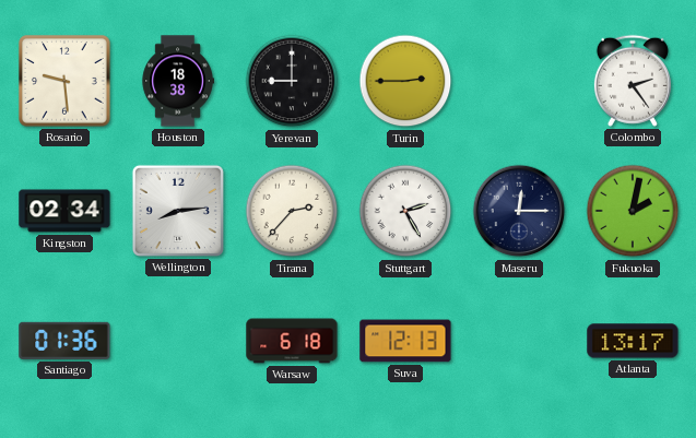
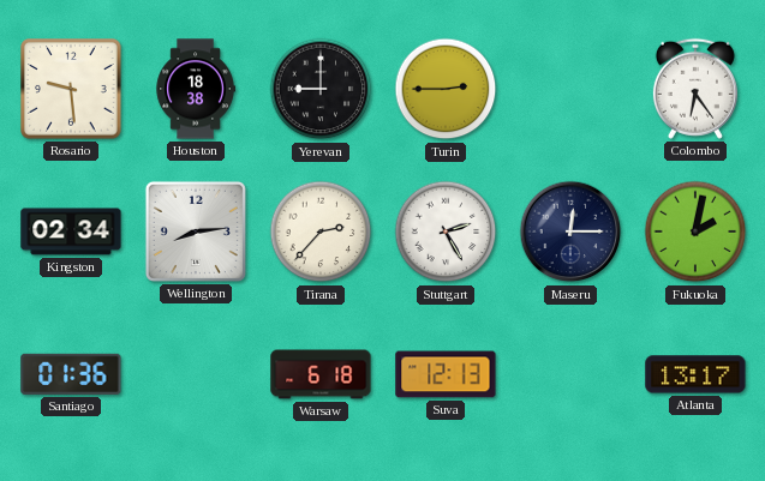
Colombo: 2:24 -> 6:24 (695, 89)
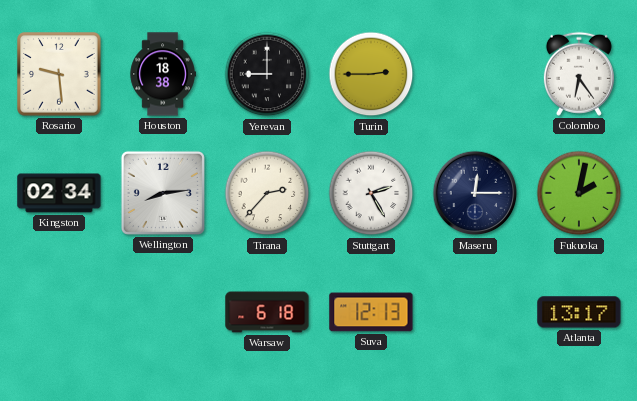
Santiago: 01:36 -> none (71, 374)
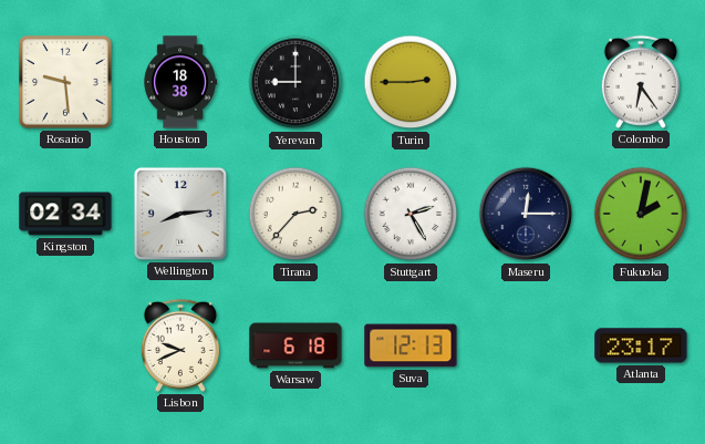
Lisbon: none -> 9:41 (180, 345)
Atlanta: 13:17 -> 23:17 (641, 345)
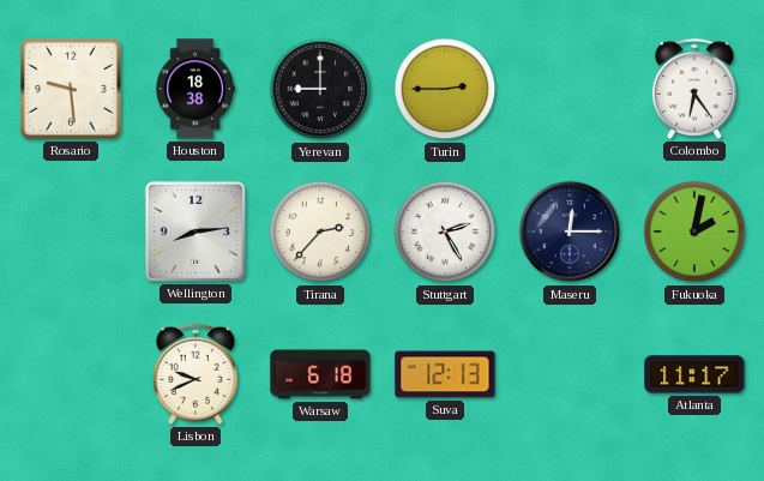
Kingston: 02:34 -> none (65, 214)
Atlanta: 23:17 -> 11:17 (694, 374)
